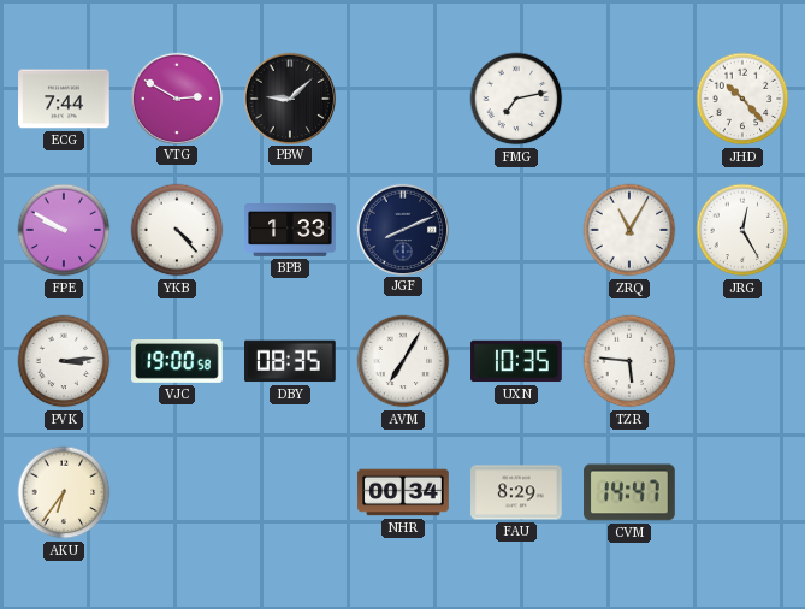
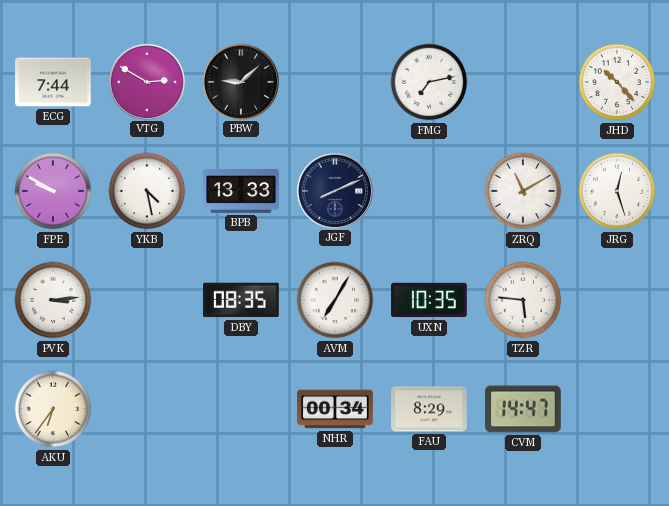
YKB: 4:23 -> 4:28 (147, 191)
BPB: 1:33 -> 13:33 (241, 192)
ZRQ: 11:05 -> 11:10 (523, 191)
JRG: 12:25 -> 12:27 (617, 191)
VJC: 19:00 -> none (177, 361)
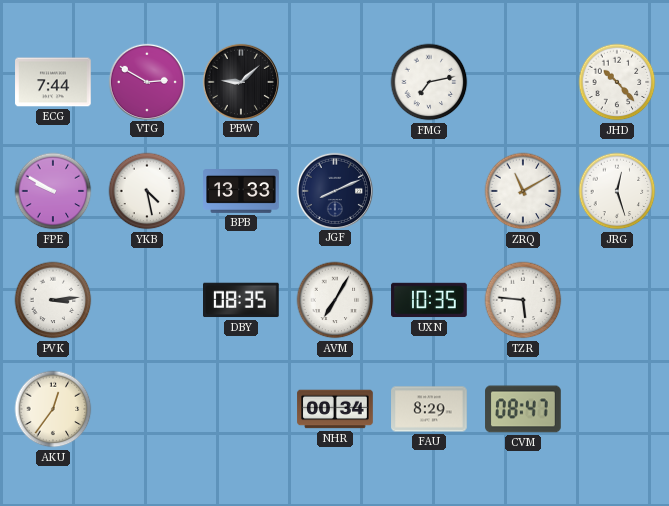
AKU: 6:36 -> 12:36 (53, 409)
CVM: 14:47 -> 08:47 (523, 409)
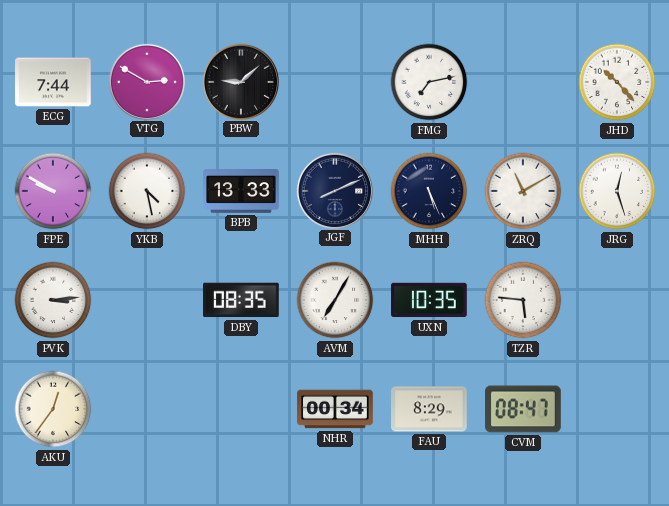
MHH: none -> 5:26 (429, 191)
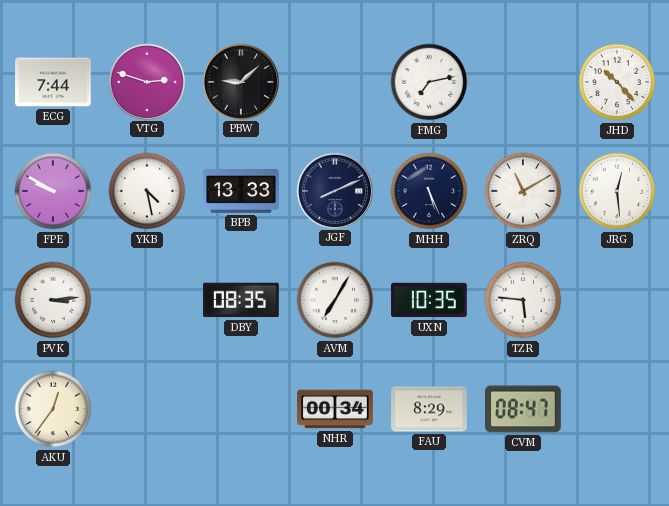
VTG: 2:50 -> 2:48 (146, 81)
JRG: 12:27 -> 12:29 (617, 191)
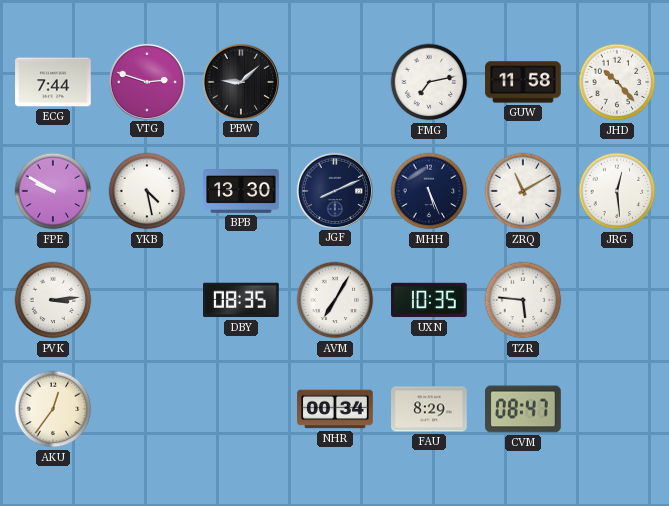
GUW: none -> 11:58 (523, 82)
BPB: 13:33 -> 13:30 (241, 192)
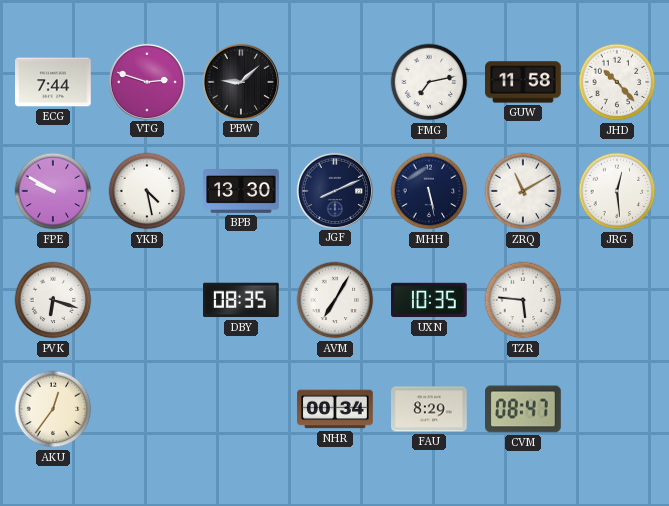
MHH: 5:26 -> 5:28 (429, 191)
PVK: 3:14 -> 6:18 (53, 300)
